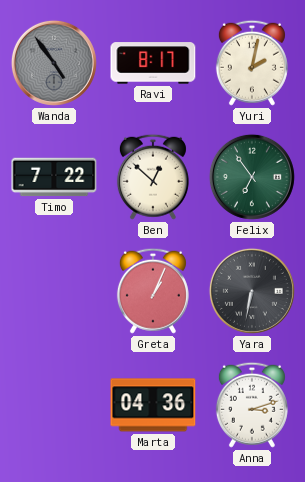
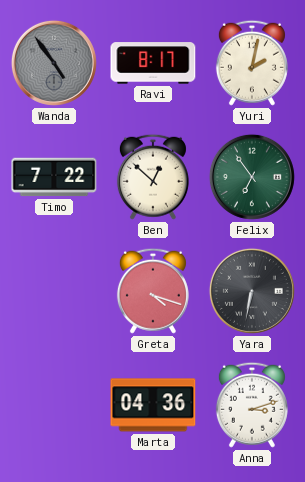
Greta: 1:04 -> 4:18 (153, 291)
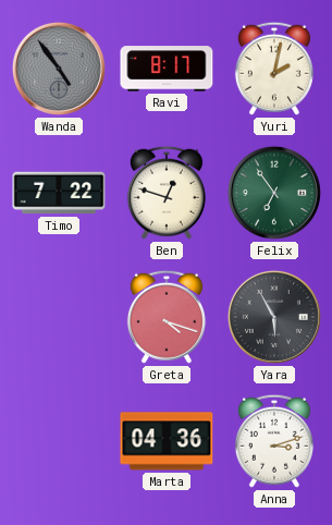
Ben: 12:52 -> 12:48 (167, 193)
Yara: 6:32 -> 5:55 (274, 317)
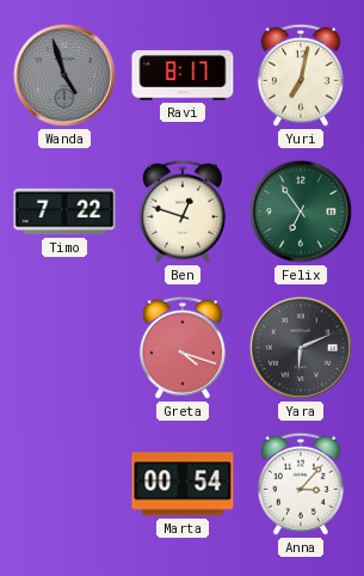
Wanda: 4:54 -> 4:57 (64, 75)
Yuri: 2:02 -> 7:02 (301, 75)
Yara: 5:55 -> 6:11 (301, 348)
Marta: 04:36 -> 00:54 (183, 484)
Anna: 3:12 -> 3:07 (301, 484)
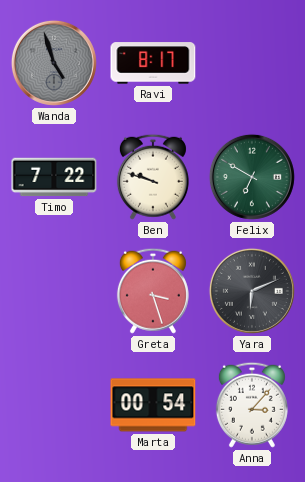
Yuri: 7:02 -> none (301, 75)
Ben: 12:48 -> 9:48 (153, 177)
Felix: 6:54 -> 6:50 (252, 177)
Greta: 4:18 -> 3:27 (153, 291)
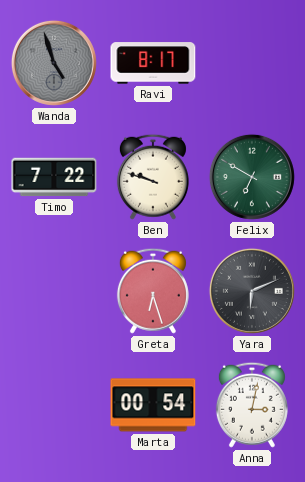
Greta: 3:27 -> 6:27 (153, 291)
Anna: 3:07 -> 3:02 (252, 405)
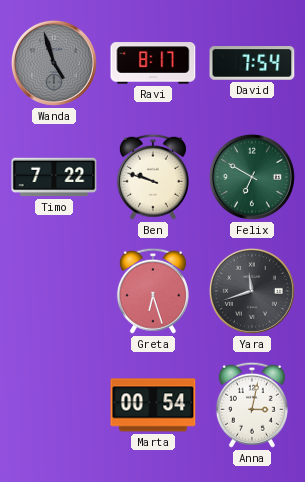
David: none -> 7:54 (252, 63)
Yara: 6:11 -> 11:42 (252, 291)
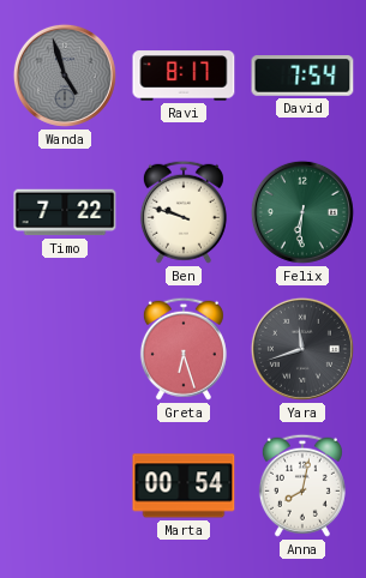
Felix: 6:50 -> 6:31 (302, 212)
Anna: 3:02 -> 8:02 (302, 486)
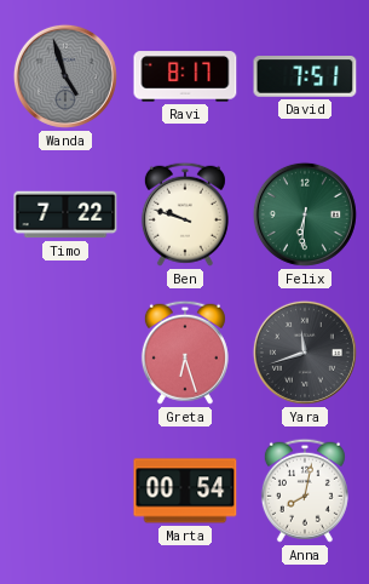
David: 7:54 -> 7:51 (305, 76)
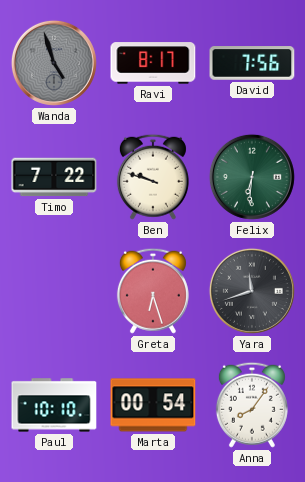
David: 7:51 -> 7:56 (252, 63)
Paul: none -> 10:10 (54, 405)
Anna: 8:02 -> 8:06 (252, 405)
